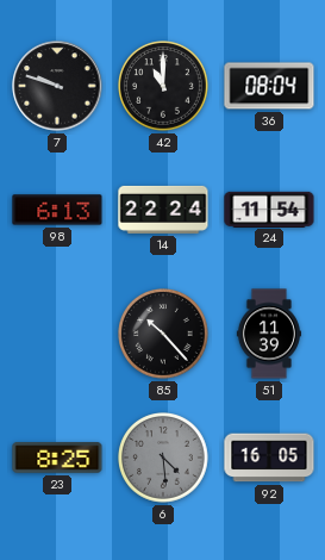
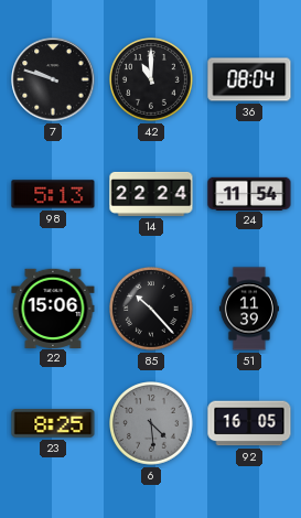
98: 6:13 -> 5:13 (53, 194)
22: none -> 15:06 (53, 307)
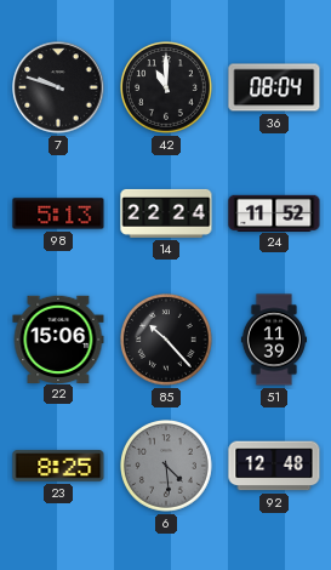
24: 11:54 -> 11:52 (274, 212)
92: 16:05 -> 12:48 (274, 466)
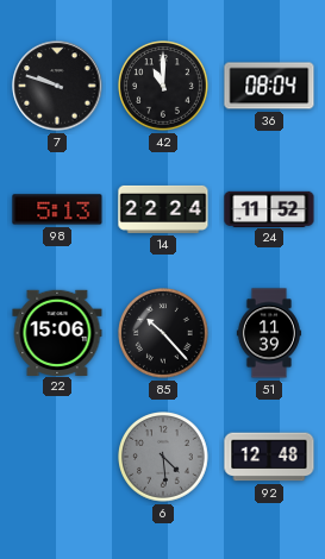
23: 8:25 -> none (58, 466)
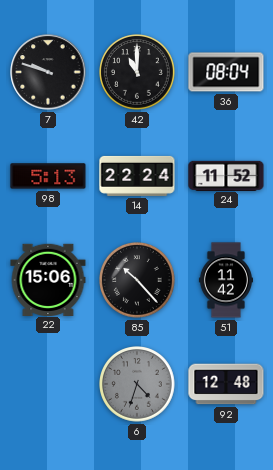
51: 11:39 -> 11:42 (225, 280)
6: 4:29 -> 4:33 (138, 385)
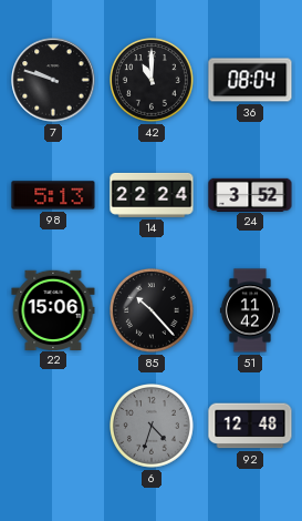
24: 11:52 -> 3:52 (250, 194)
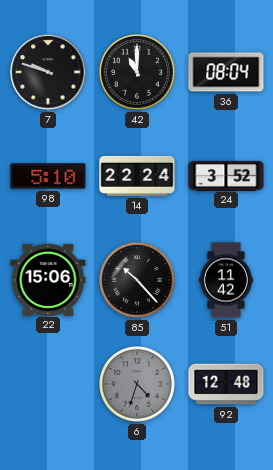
98: 5:13 -> 5:10 (48, 176)
